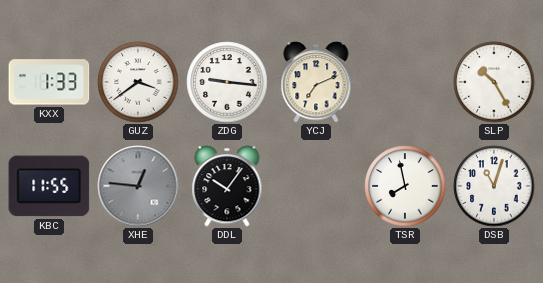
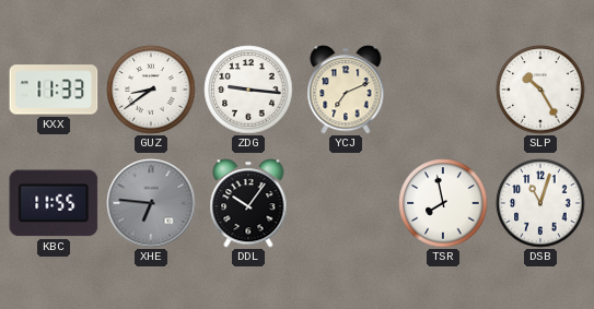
KXX: 1:33 -> 11:33 (54, 90)
GUZ: 3:39 -> 8:39 (151, 90)
XHE: 12:46 -> 6:46 (151, 203)
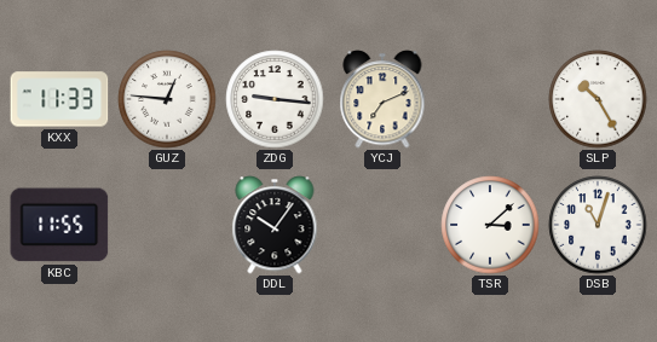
GUZ: 8:39 -> 12:46 (167, 99)
XHE: 6:46 -> none (151, 203)
TSR: 7:58 -> 3:08 (490, 225)
